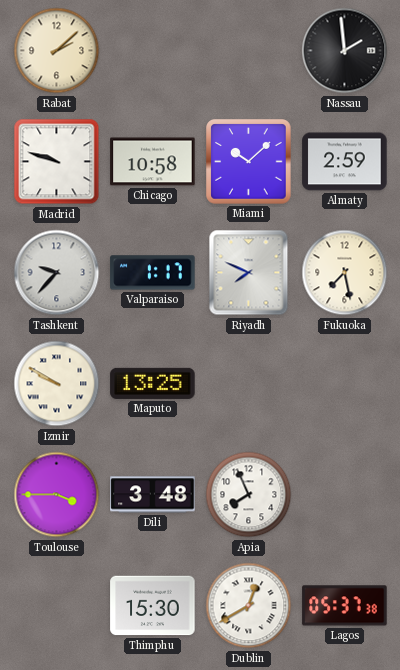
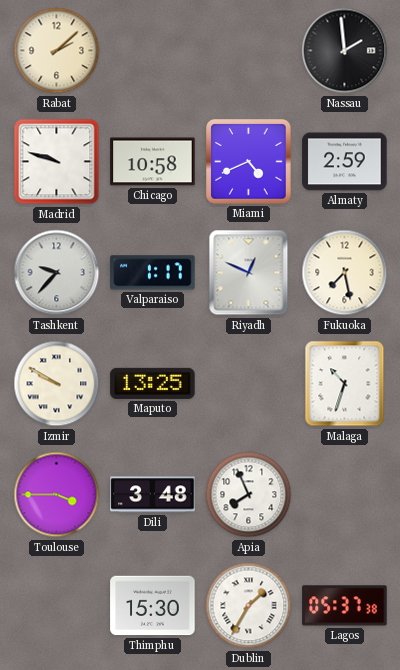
Miami: 10:08 -> 4:41 (249, 162)
Riyadh: 7:49 -> 12:49 (249, 273)
Malaga: none -> 10:33 (345, 384)
Dublin: 12:40 -> 1:35 (249, 606)
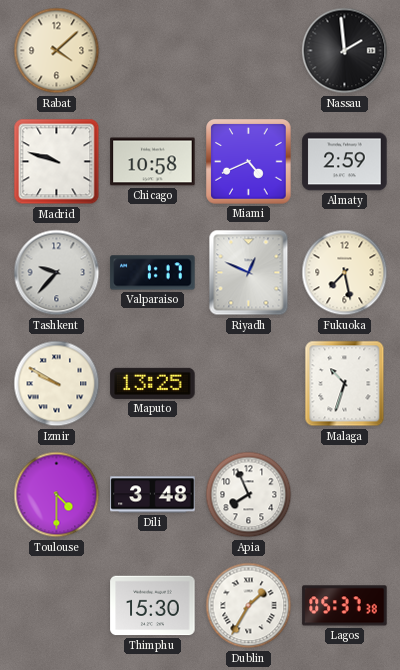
Rabat: 2:08 -> 4:08 (57, 51)
Toulouse: 3:45 -> 4:30 (57, 495)
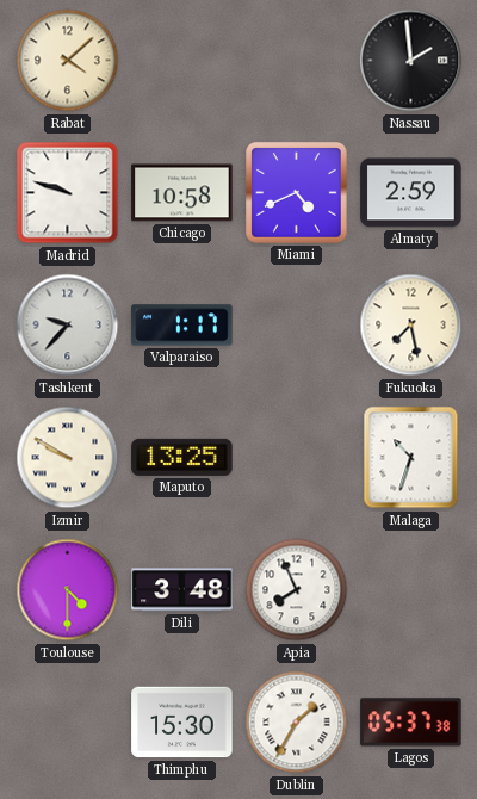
Riyadh: 12:49 -> none (249, 273)
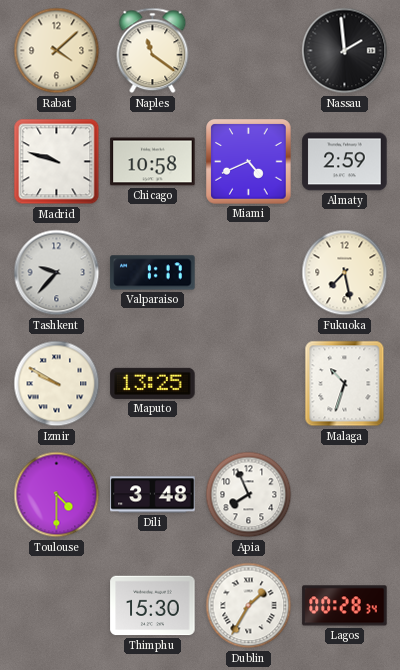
Naples: none -> 11:21 (153, 51)
Lagos: 05:37 -> 00:28 (345, 606)
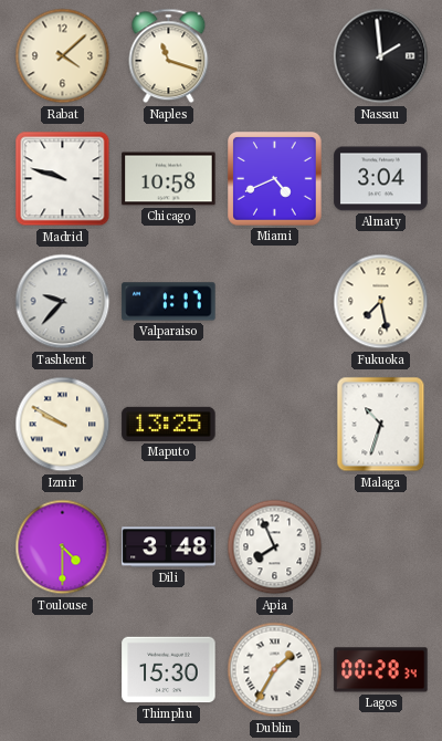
Naples: 11:21 -> 11:18 (169, 56)
Almaty: 2:59 -> 3:04 (381, 179)
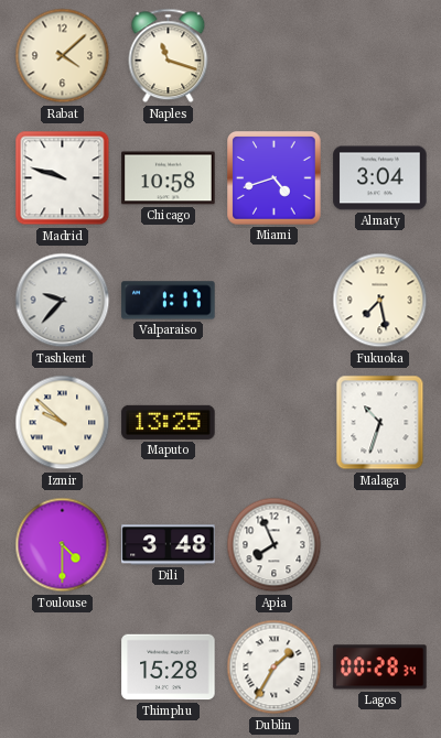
Nassau: 1:59 -> none (381, 56)
Miami: 4:41 -> 4:42 (275, 178)
Izmir: 9:50 -> 9:52 (63, 423)
Thimphu: 15:30 -> 15:28 (169, 668)
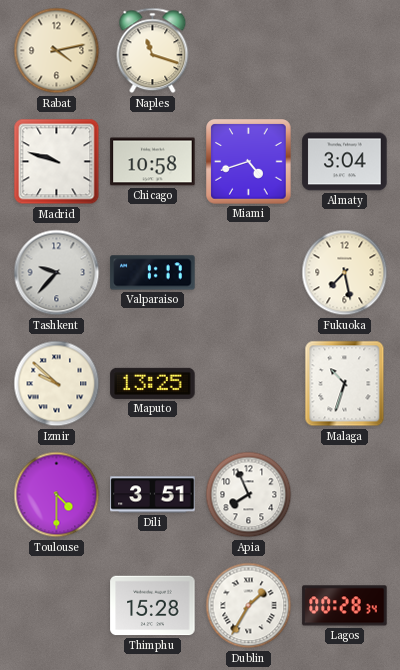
Rabat: 4:08 -> 4:13 (57, 51)
Dili: 3:48 -> 3:51 (153, 495)
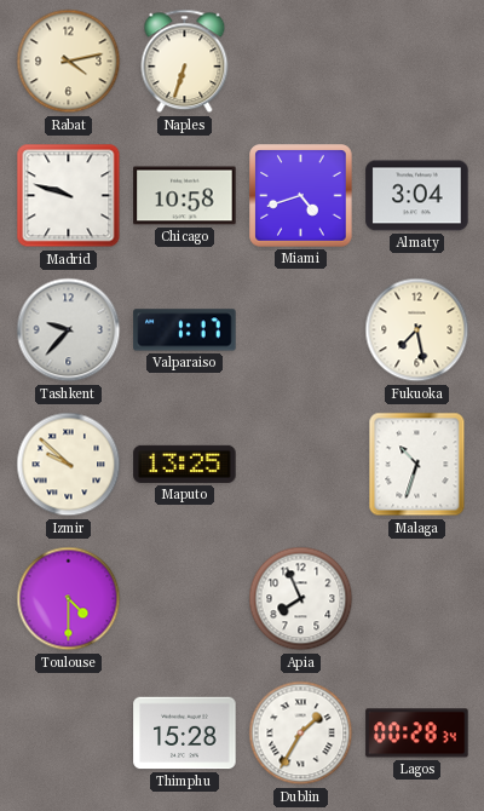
Naples: 11:18 -> 6:33 (185, 62)
Dili: 3:51 -> none (153, 495)
